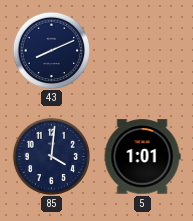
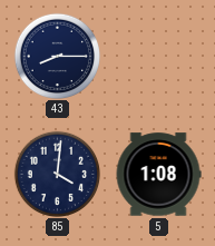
43: 8:11 -> 8:15 (57, 56)
5: 1:01 -> 1:08 (158, 175)
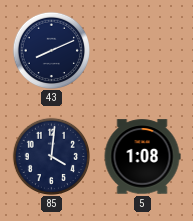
43: 8:15 -> 8:11 (51, 50)
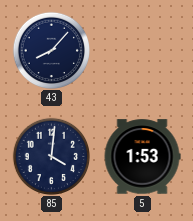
43: 8:11 -> 8:07 (51, 50)
5: 1:08 -> 1:53 (142, 157)
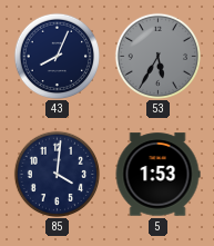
43: 8:07 -> 8:04 (57, 56)
53: none -> 5:35 (157, 56)
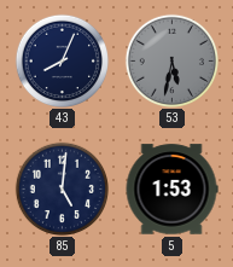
53: 5:35 -> 5:32 (171, 60)
85: 4:01 -> 5:01 (62, 188)
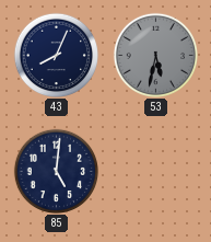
5: 1:53 -> none (171, 190)
